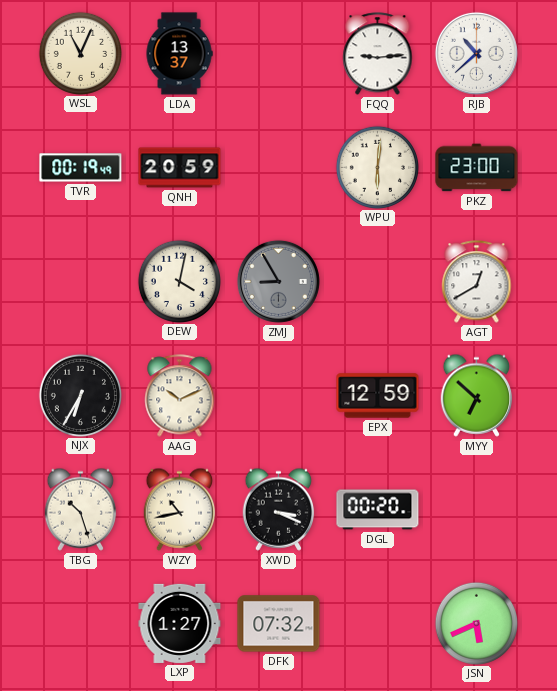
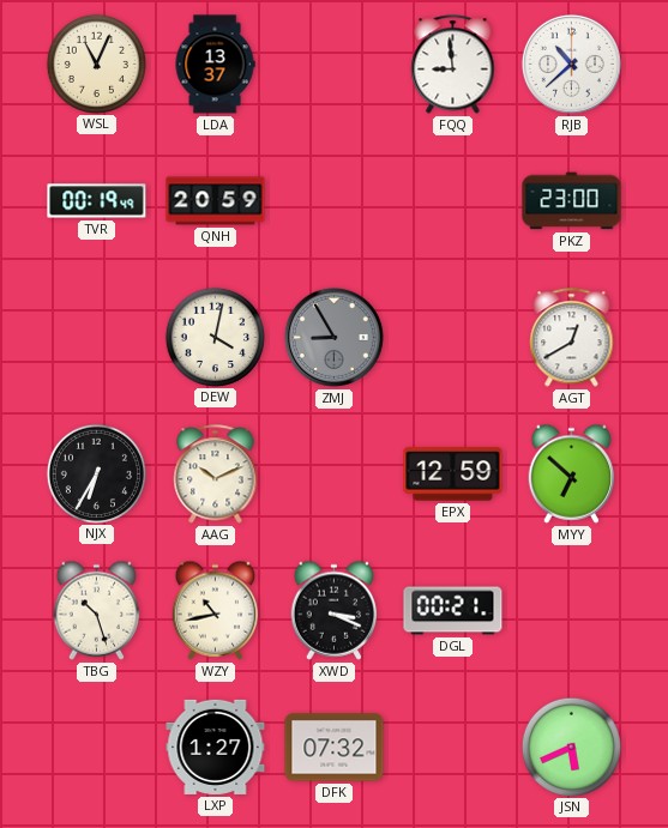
FQQ: 9:14 -> 8:59 (453, 65)
WPU: 6:01 -> none (377, 167)
DGL: 00:20 -> 00:21 (453, 611)
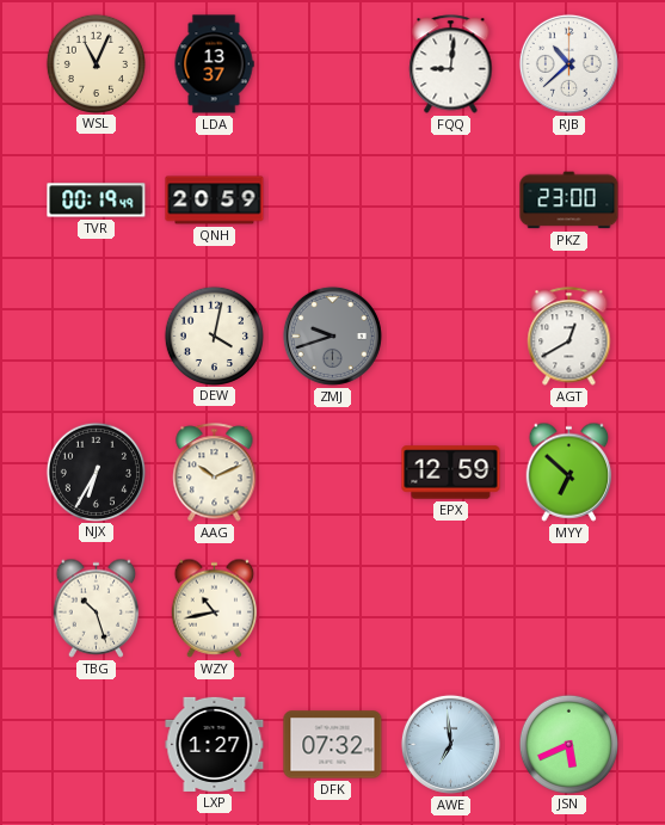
FQQ: 8:59 -> 9:01 (451, 64)
ZMJ: 8:55 -> 9:42 (332, 335)
XWD: 3:19 -> none (335, 610)
DGL: 00:21 -> none (453, 611)
AWE: none -> 6:59 (450, 744)
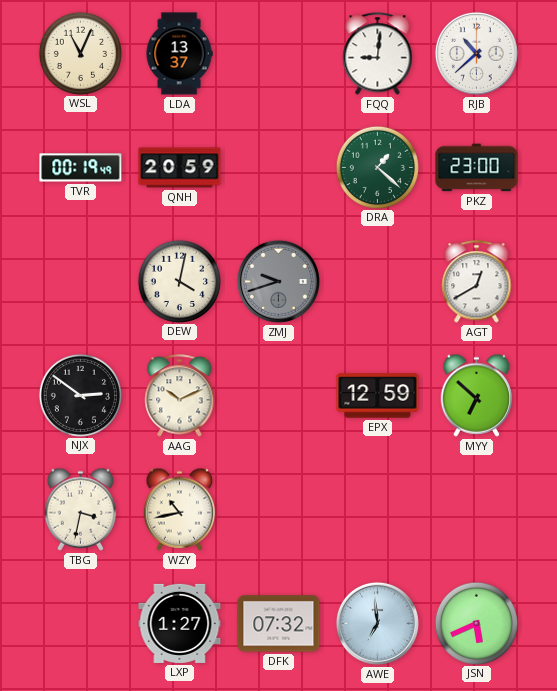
DRA: none -> 1:22 (377, 167)
NJX: 6:35 -> 2:51 (80, 395)
TBG: 10:27 -> 3:32 (81, 509)
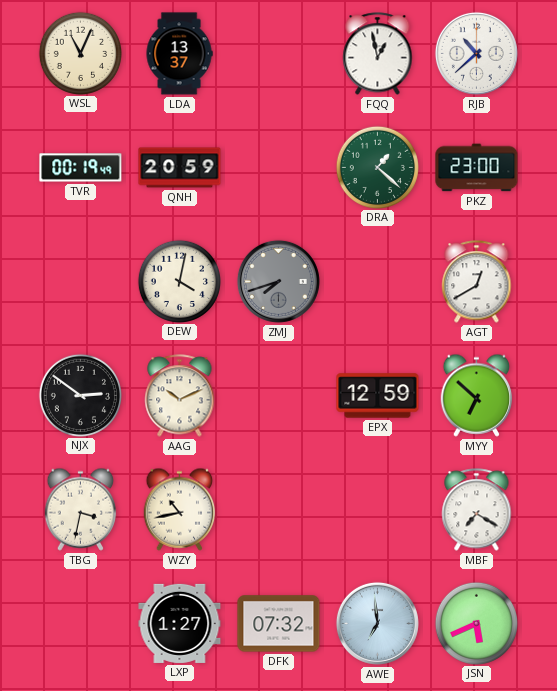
FQQ: 9:01 -> 12:58 (378, 54)
ZMJ: 9:42 -> 7:42 (278, 281)
MBF: none -> 7:20 (477, 510)
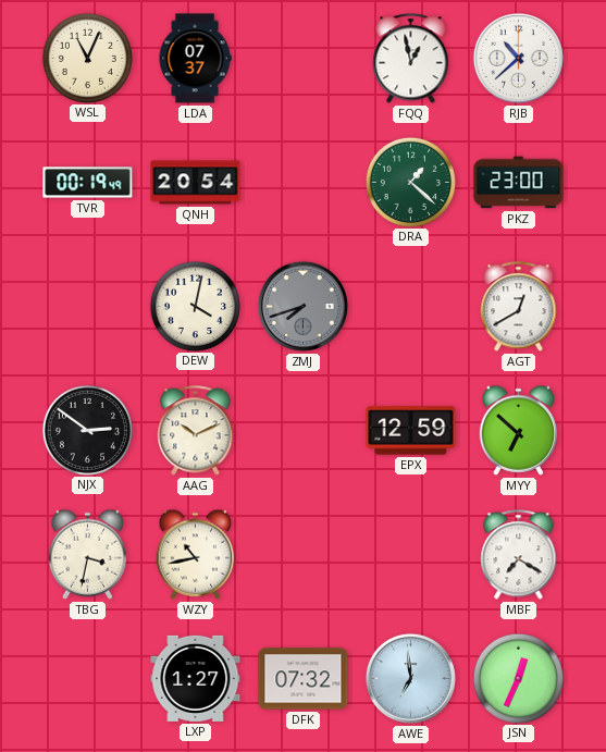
LDA: 13:37 -> 07:37 (195, 59)
QNH: 20:59 -> 20:54 (196, 183)
JSN: 5:41 -> 12:34 (518, 678)
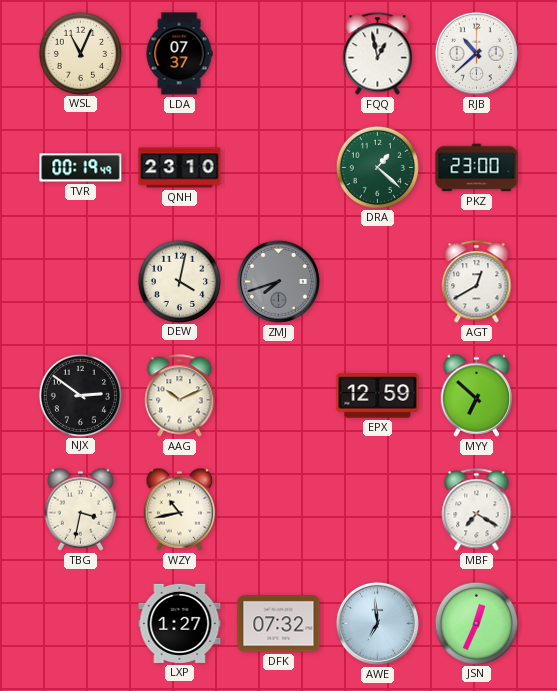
QNH: 20:54 -> 23:10 (180, 168)
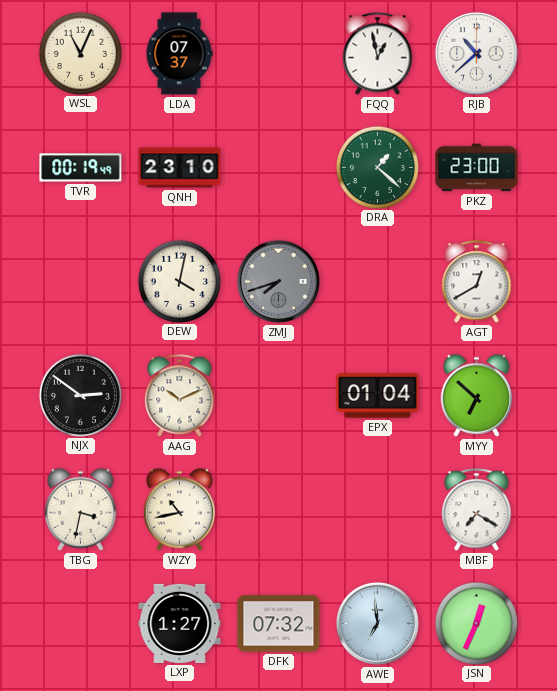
EPX: 12:59 -> 01:04 (378, 396)
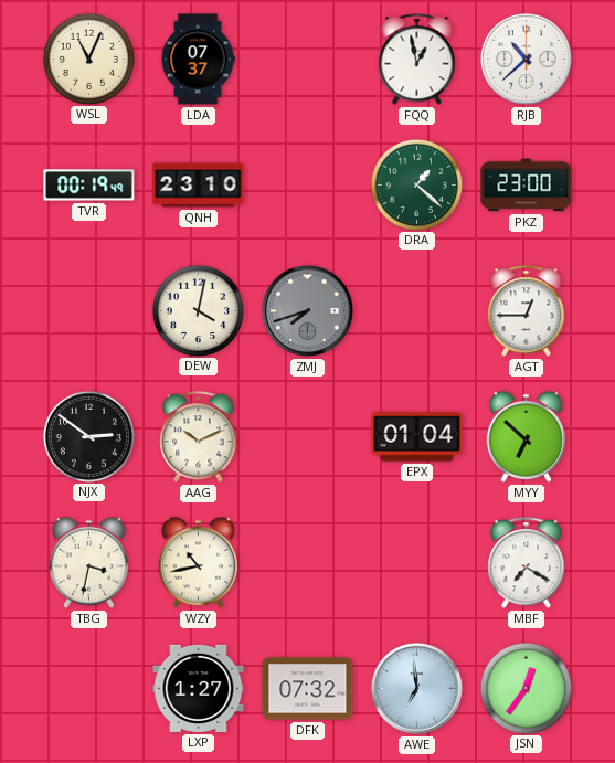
AGT: 12:40 -> 12:45 (527, 311)
JSN: 12:34 -> 12:36 (526, 688)
